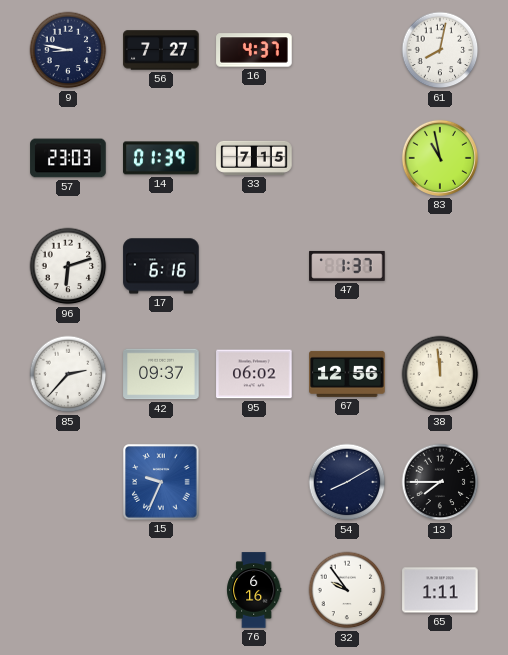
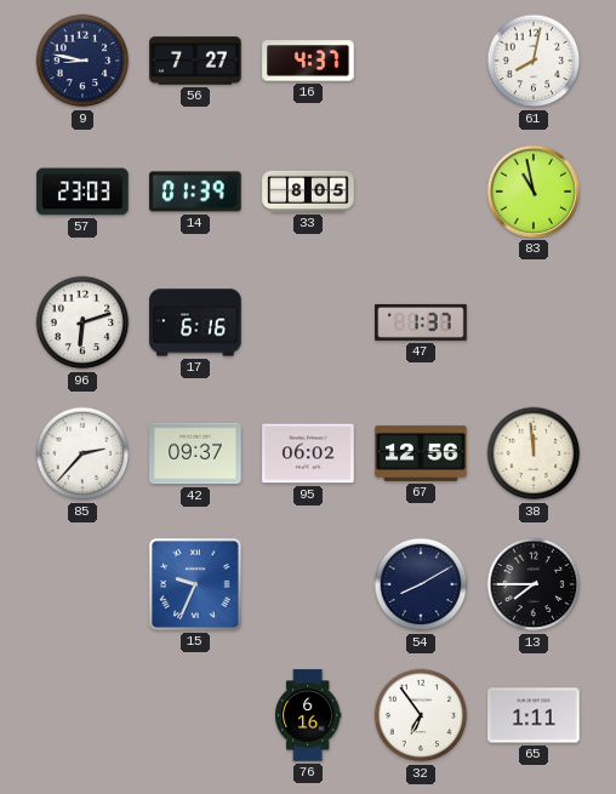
33: 7:15 -> 8:05 (308, 192)
32: 9:54 -> 6:54 (421, 715)
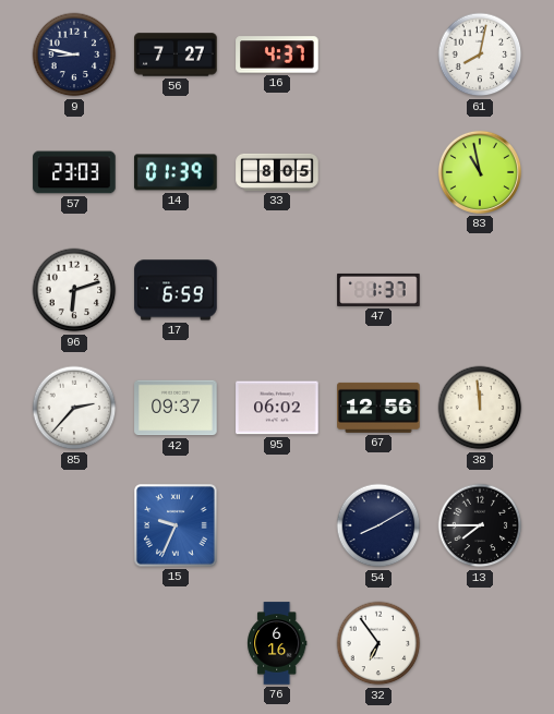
17: 6:16 -> 6:59 (176, 290)
65: 1:11 -> none (534, 715)
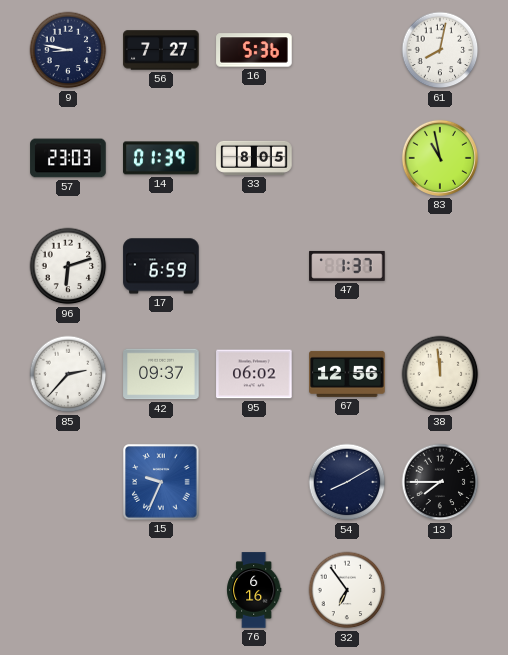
16: 4:37 -> 5:36 (254, 50)
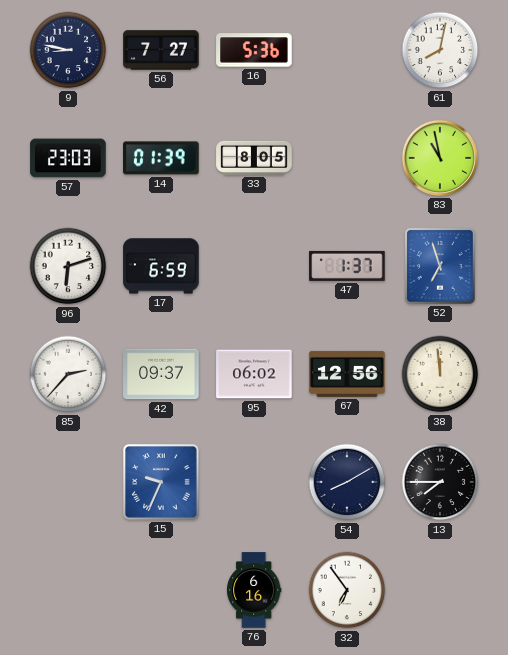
52: none -> 6:57 (440, 266)
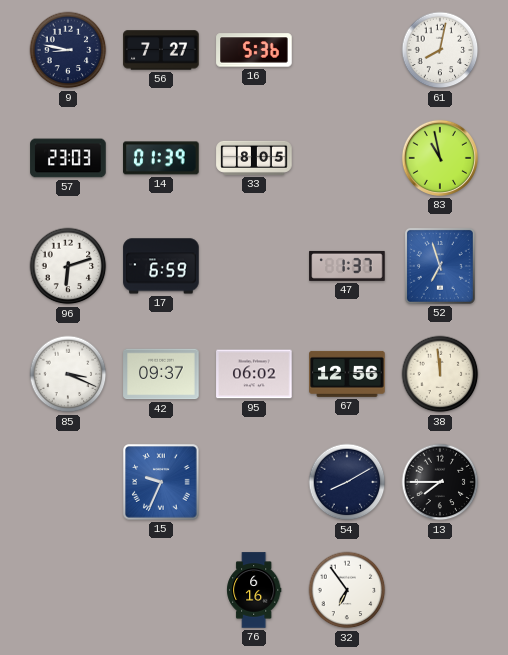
85: 2:37 -> 3:19 (68, 374)
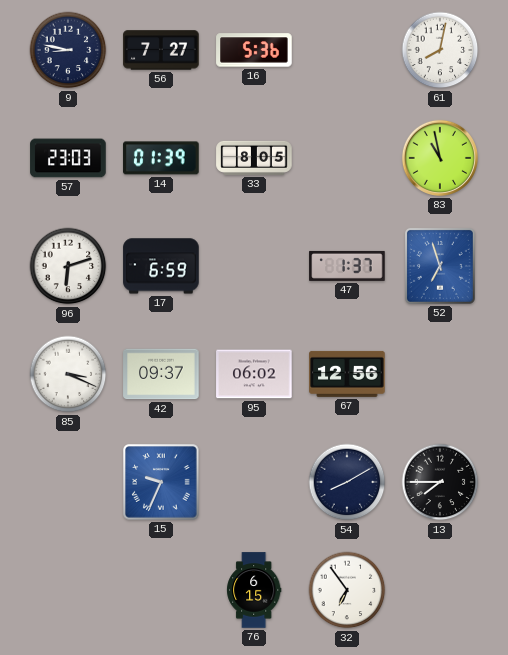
38: 11:59 -> none (440, 374)
76: 6:16 -> 6:15 (255, 590)
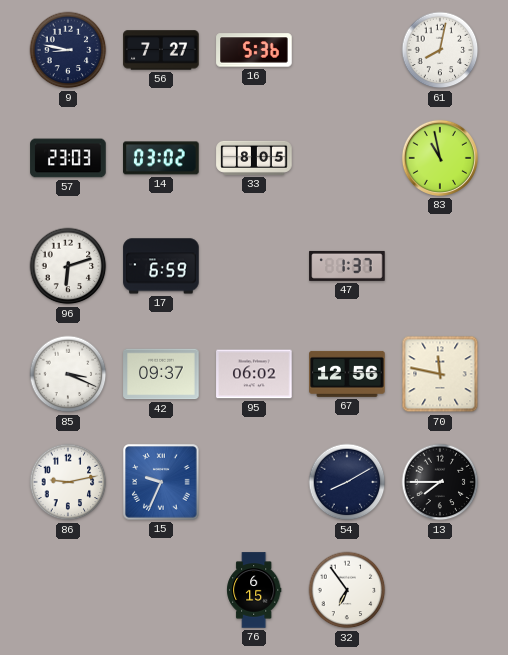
14: 01:39 -> 03:02 (161, 158)
52: 6:57 -> none (440, 266)
70: none -> 11:47 (440, 374)
86: none -> 9:13 (68, 482)
